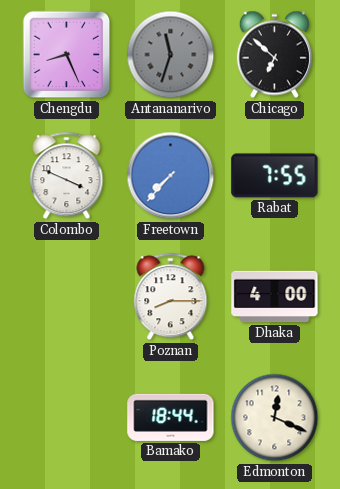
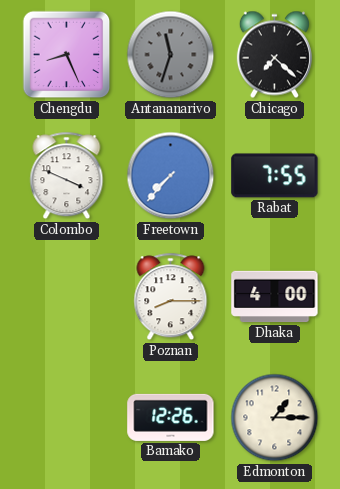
Chicago: 6:52 -> 7:22 (274, 55)
Bamako: 18:44 -> 12:26 (171, 417)
Edmonton: 12:19 -> 1:15 (275, 418)
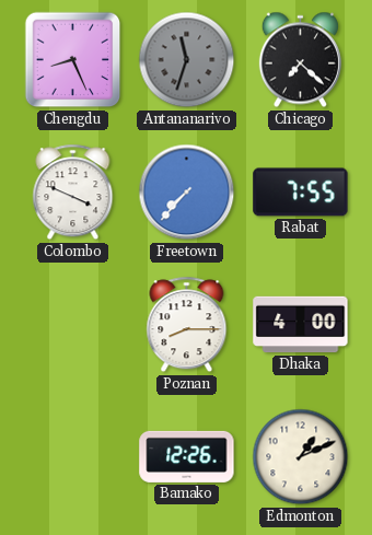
Edmonton: 1:15 -> 1:11 (301, 457)
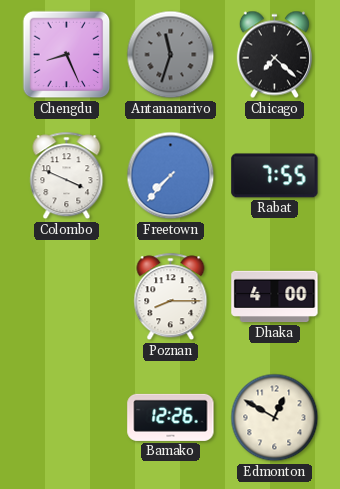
Edmonton: 1:11 -> 12:50 (275, 418)
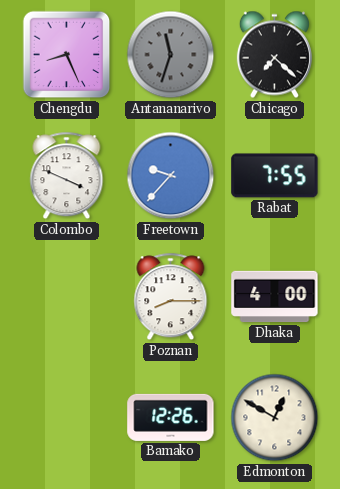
Freetown: 7:37 -> 9:37 (171, 176)
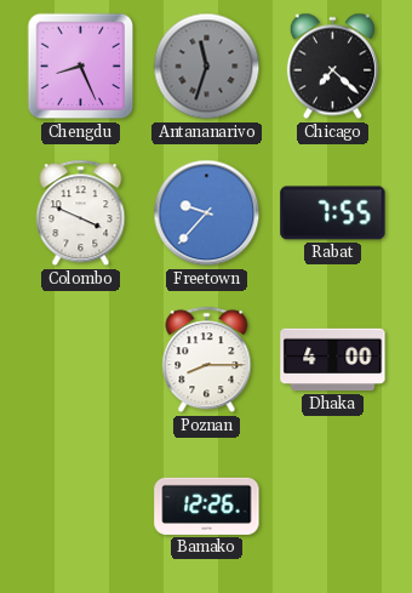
Edmonton: 12:50 -> none (275, 418)
